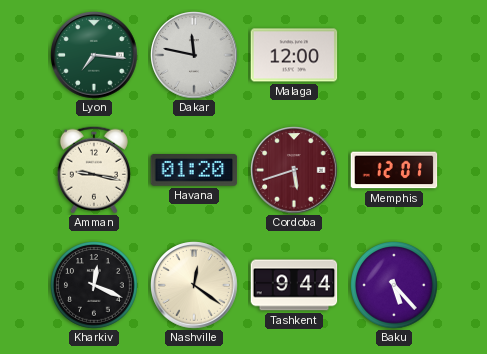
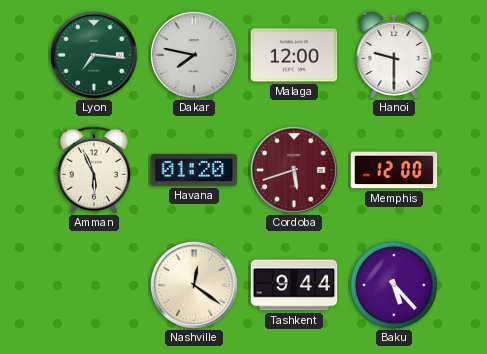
Dakar: 11:47 -> 7:47 (194, 55)
Hanoi: none -> 9:30 (394, 55)
Amman: 9:17 -> 5:56 (94, 170)
Memphis: 12:01 -> 12:00 (394, 170)
Kharkiv: 12:19 -> none (94, 285)
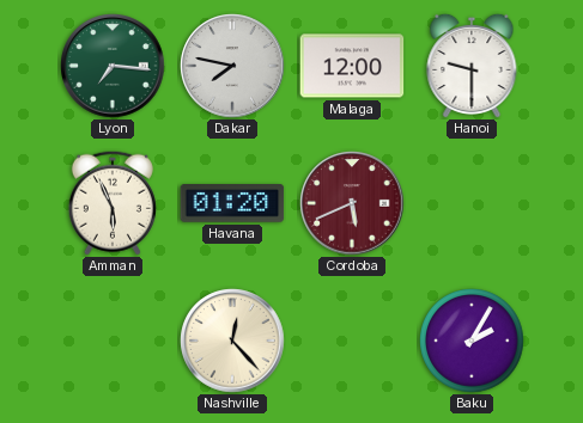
Cordoba: 5:42 -> 5:41 (352, 203)
Memphis: 12:00 -> none (394, 170)
Nashville: 12:21 -> 12:23 (232, 341)
Tashkent: 9:44 -> none (294, 285)
Baku: 5:23 -> 2:05 (472, 341)
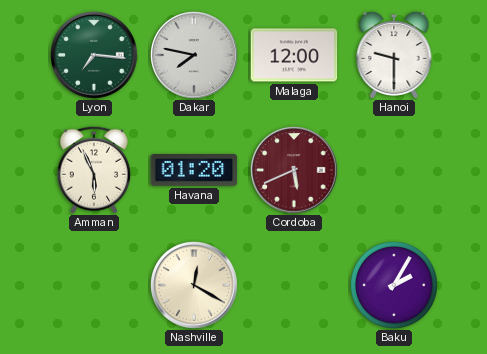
Nashville: 12:23 -> 12:20 (194, 285)
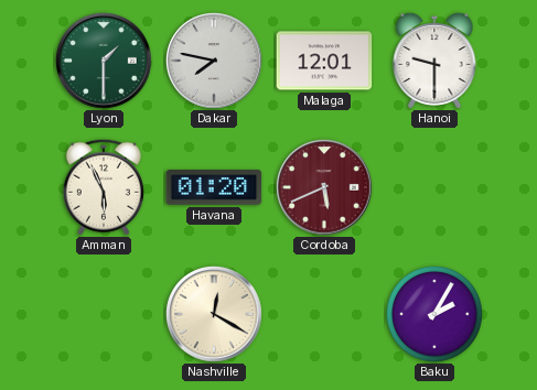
Lyon: 7:16 -> 1:30 (104, 61)
Malaga: 12:00 -> 12:01 (324, 61)
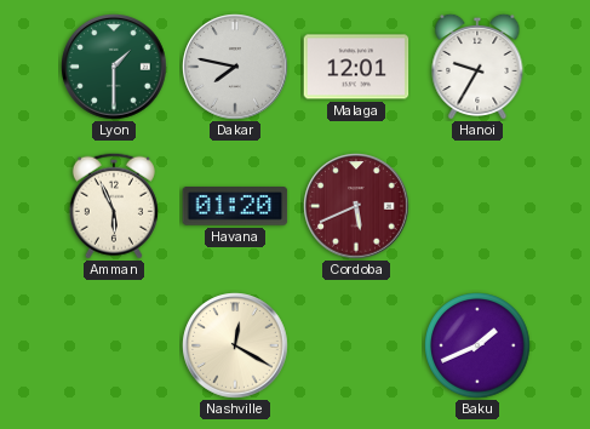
Hanoi: 9:30 -> 9:35 (477, 67)
Baku: 2:05 -> 1:41 (477, 345)
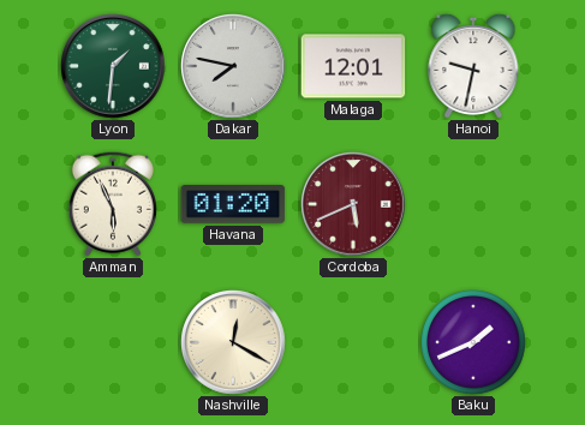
Lyon: 1:30 -> 1:31 (113, 66)
Hanoi: 9:35 -> 9:32 (473, 66)
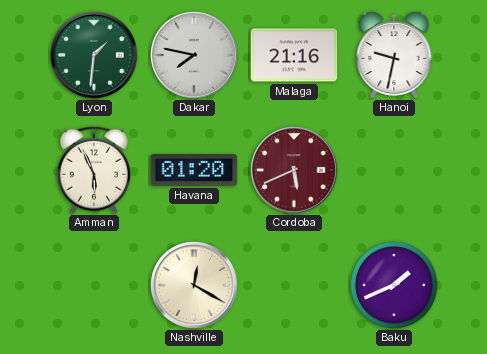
Malaga: 12:01 -> 21:16 (294, 55)
